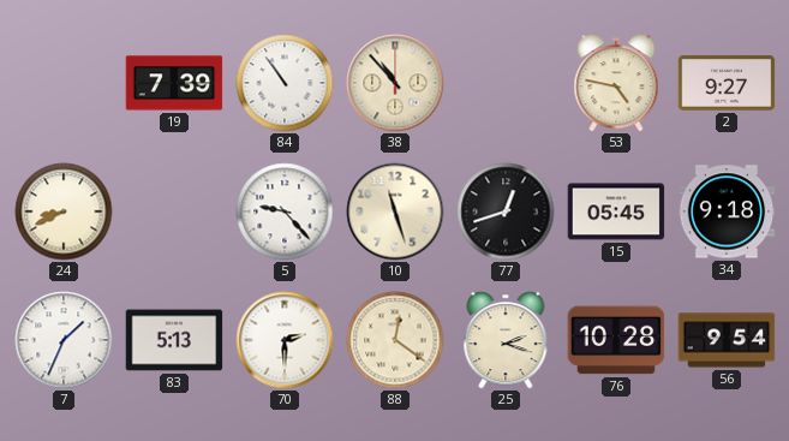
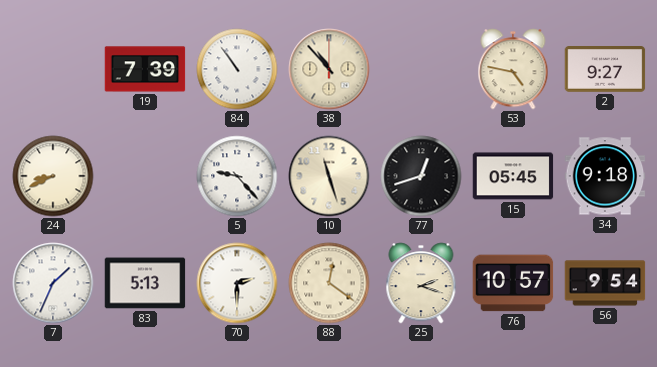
76: 10:28 -> 10:57 (513, 283)
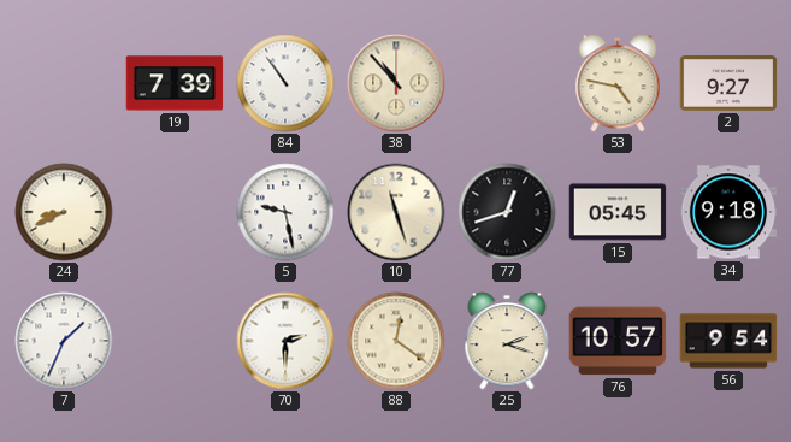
5: 9:23 -> 9:28 (285, 212)
83: 5:13 -> none (145, 283)
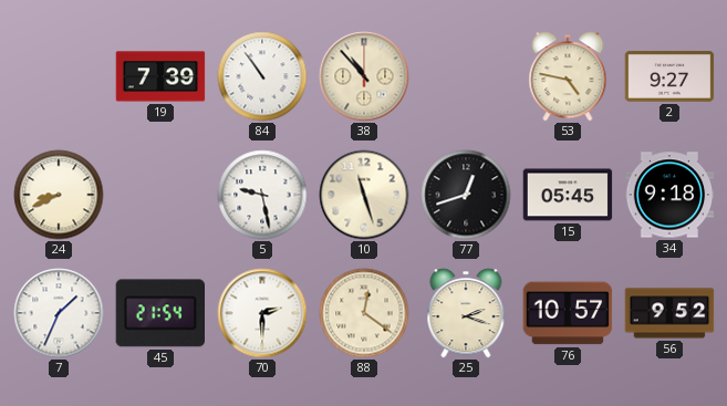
45: none -> 21:54 (159, 313)
56: 9:54 -> 9:52 (669, 313)
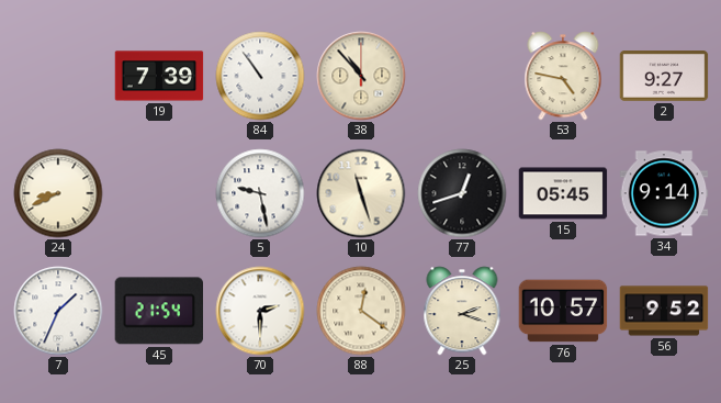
34: 9:18 -> 9:14 (664, 193)
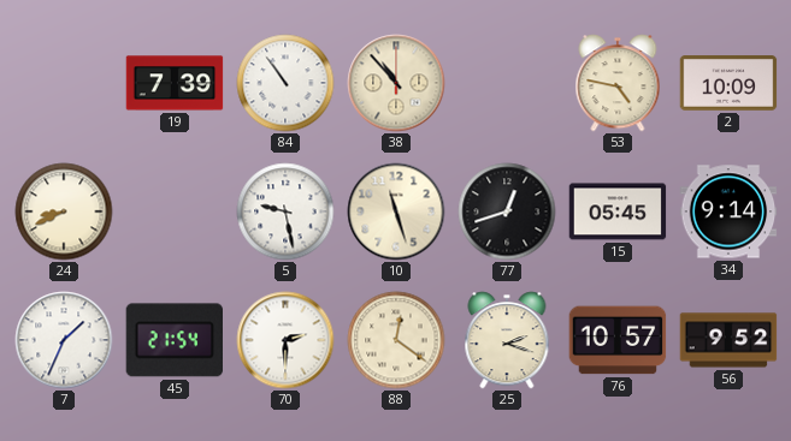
2: 9:27 -> 10:09 (728, 84)
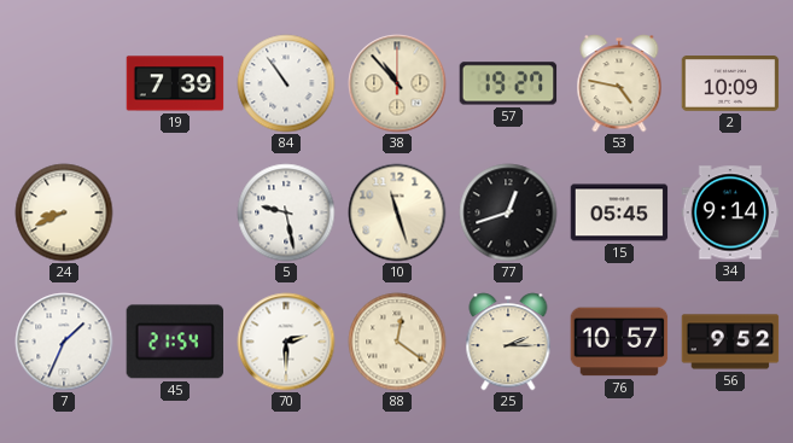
57: none -> 19:27 (508, 83)
25: 2:18 -> 2:15 (508, 342)
